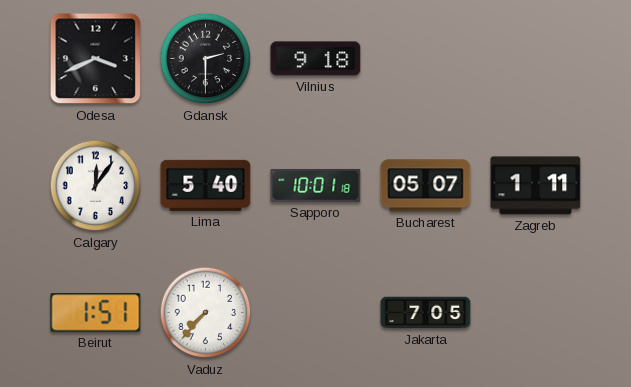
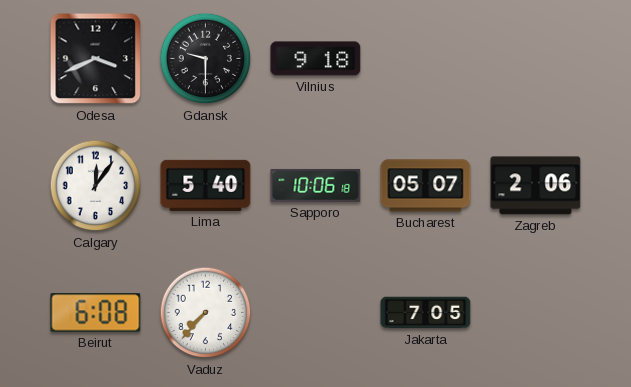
Gdansk: 2:30 -> 9:30 (206, 59)
Sapporo: 10:01 -> 10:06 (316, 185)
Zagreb: 1:11 -> 2:06 (536, 186)
Beirut: 1:51 -> 6:08 (96, 313)
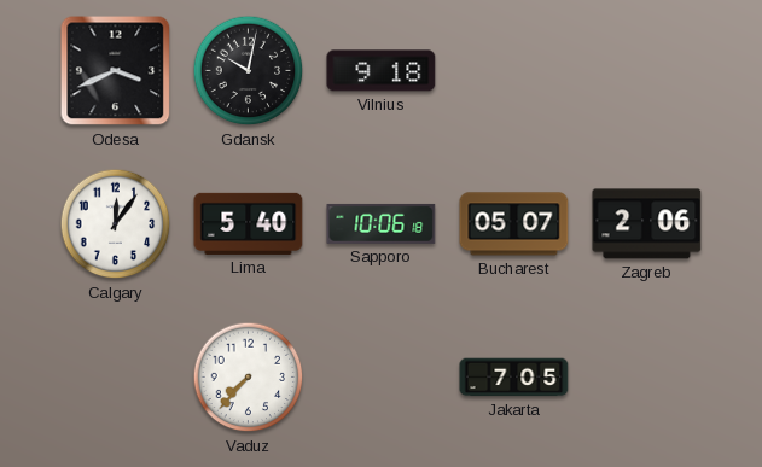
Gdansk: 9:30 -> 10:02 (249, 71)
Beirut: 6:08 -> none (96, 313)
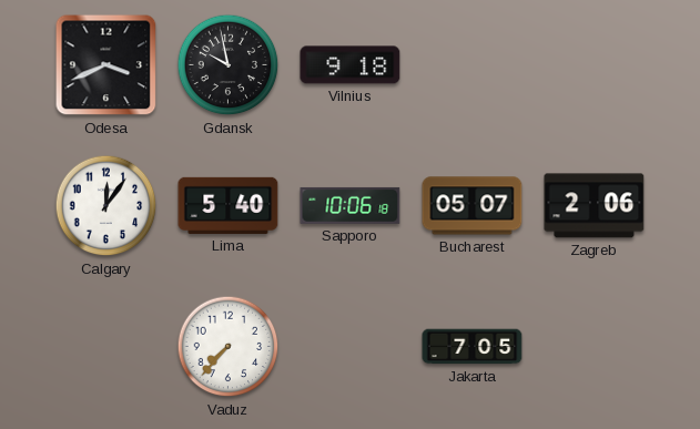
Gdansk: 10:02 -> 9:58 (229, 65)
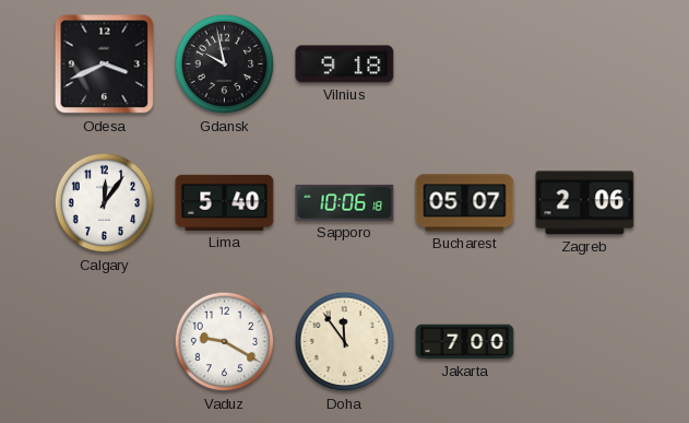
Vaduz: 7:37 -> 9:20 (225, 342)
Doha: none -> 11:54 (345, 342)
Jakarta: 7:05 -> 7:00 (465, 342)
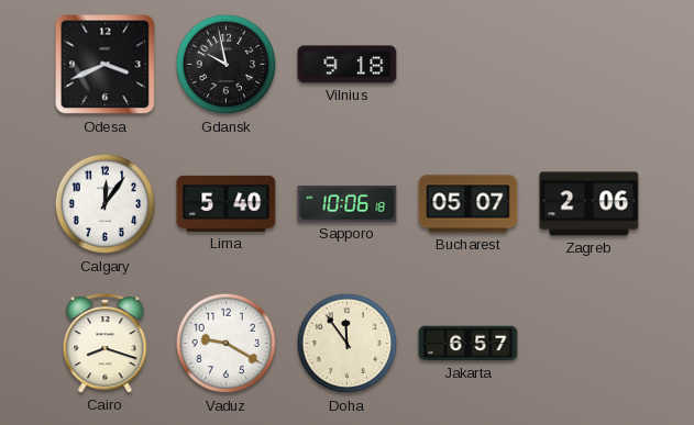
Cairo: none -> 8:18 (106, 344)
Jakarta: 7:00 -> 6:57 (469, 344)
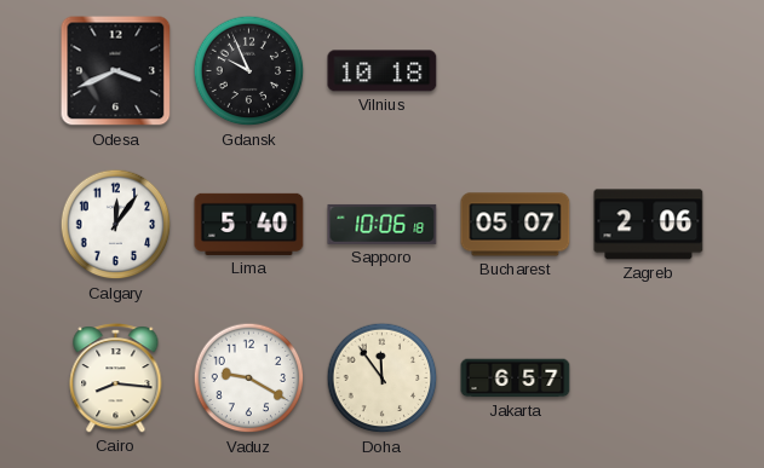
Gdansk: 9:58 -> 9:56 (249, 71)
Vilnius: 9:18 -> 10:18 (383, 71)
Cairo: 8:18 -> 8:16 (116, 379)
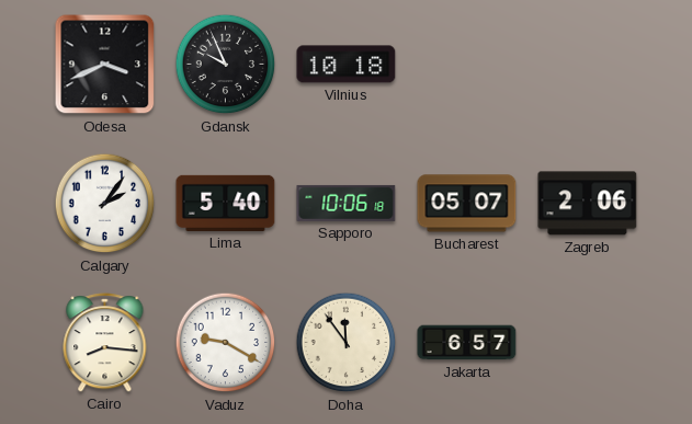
Calgary: 12:06 -> 2:06 (105, 204)
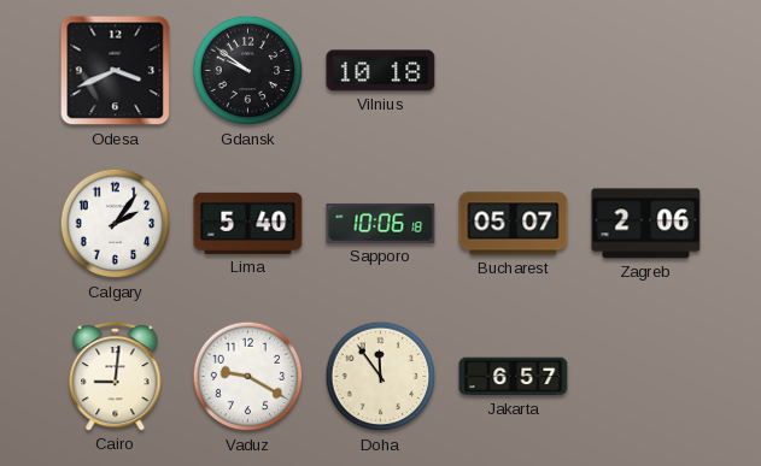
Gdansk: 9:56 -> 9:51 (248, 71)
Cairo: 8:16 -> 9:01 (116, 377)
